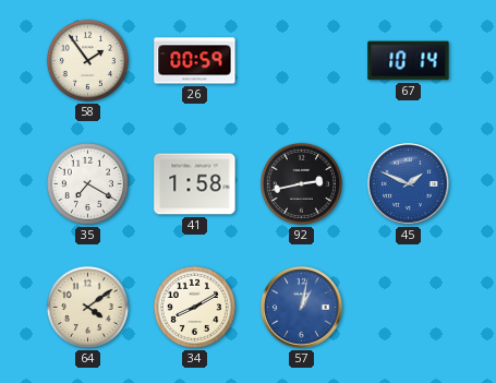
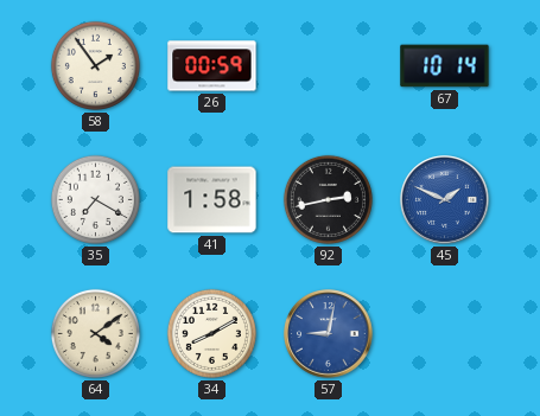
57: 1:02 -> 9:02 (329, 334)
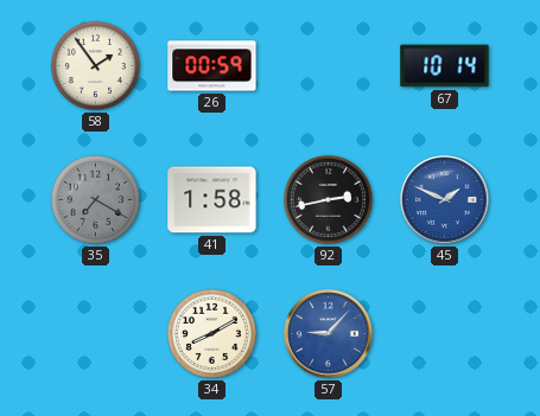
35 dial: white -> grey (95, 199)
64: 4:09 -> none (95, 333)
57: 9:02 -> 9:07 (329, 334)
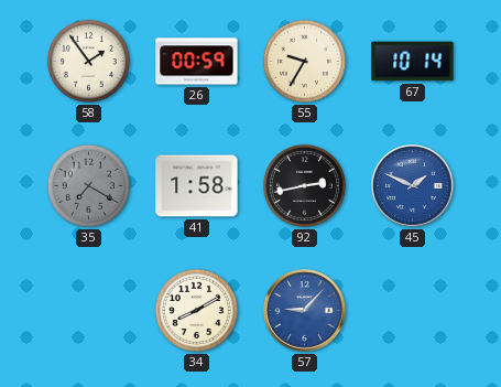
55: none -> 9:35 (304, 61)
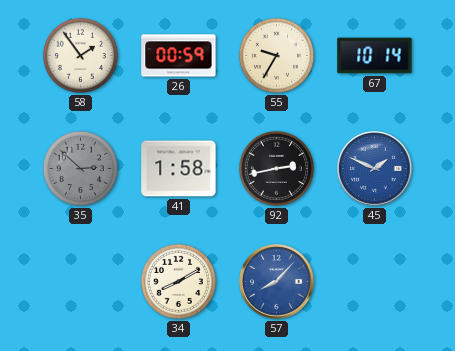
35: 7:20 -> 2:52 (80, 168)
57: 9:07 -> 8:07 (277, 282)
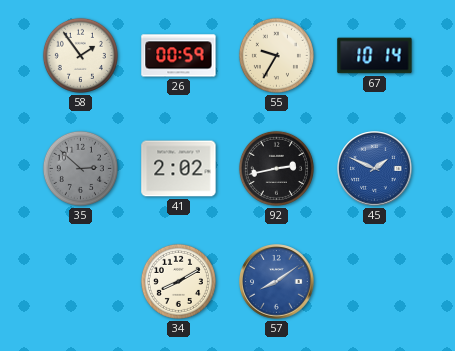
41: 1:58 -> 2:02 (179, 169)
57: 8:07 -> 8:09 (277, 282)
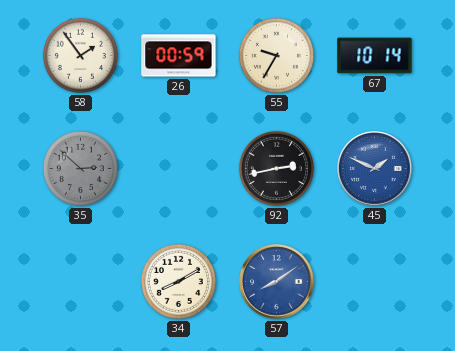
41: 2:02 -> none (179, 169)
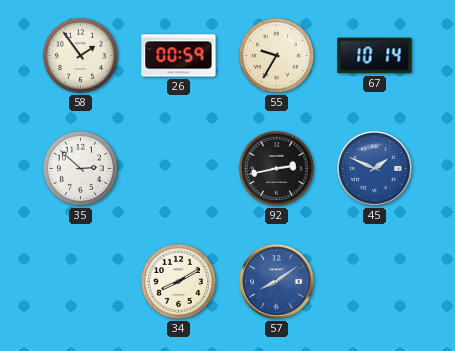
35 dial: grey -> white (80, 168)
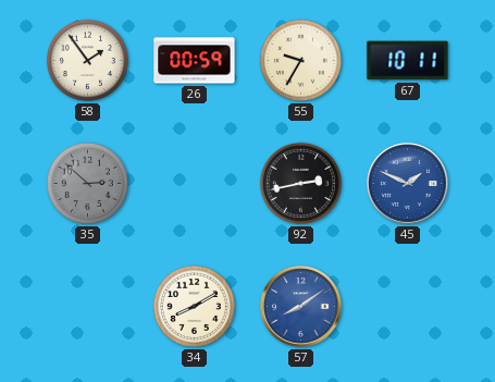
67: 10:14 -> 10:11 (408, 61)
35 dial: white -> grey (87, 183)
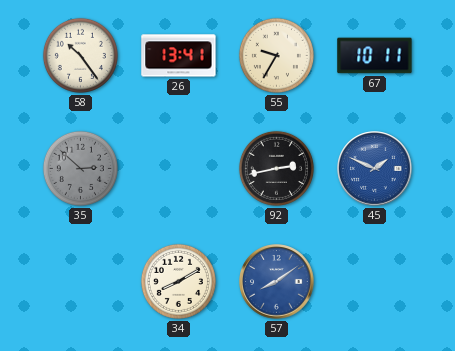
58: 1:54 -> 10:24 (80, 55)
26: 00:59 -> 13:41 (179, 56)
